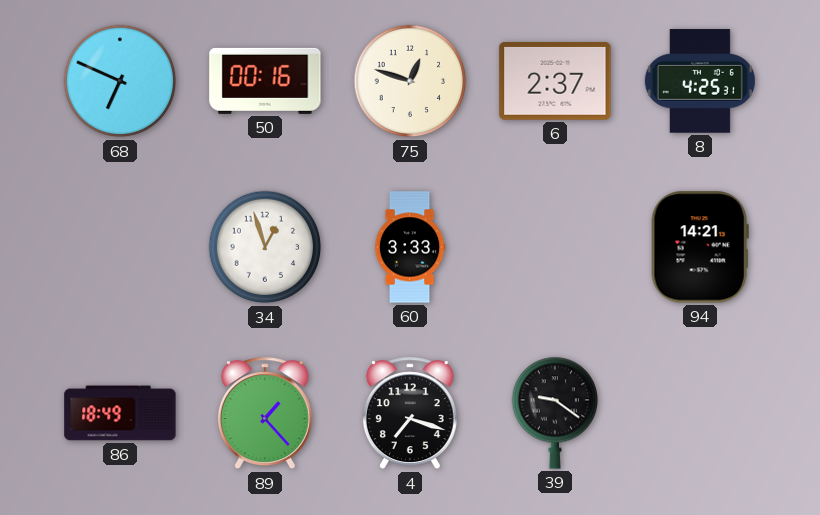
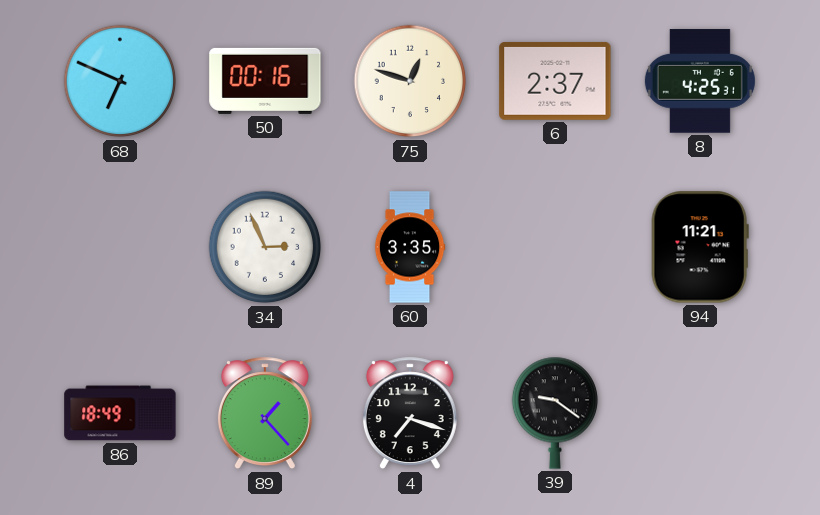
34: 12:57 -> 2:56 (265, 247)
60: 3:33 -> 3:35 (410, 247)
94: 14:21 -> 11:21 (700, 247)
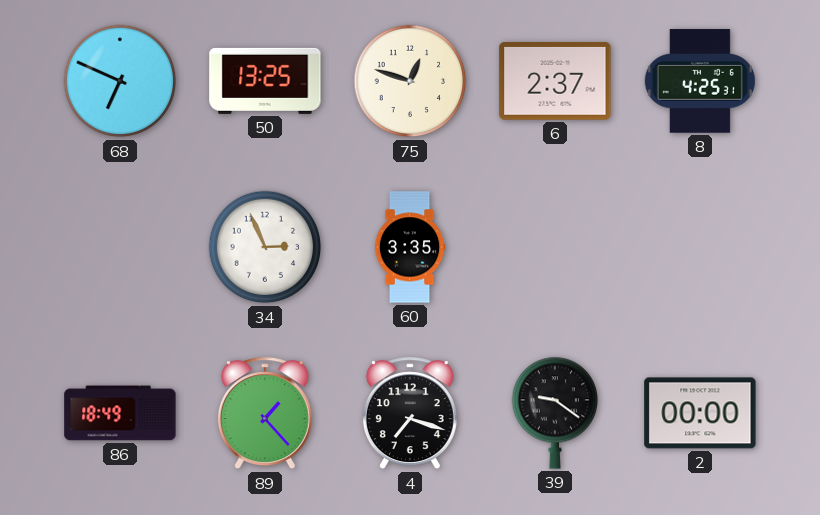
50: 00:16 -> 13:25 (265, 81)
94: 11:21 -> none (700, 247)
2: none -> 00:00 (700, 413)
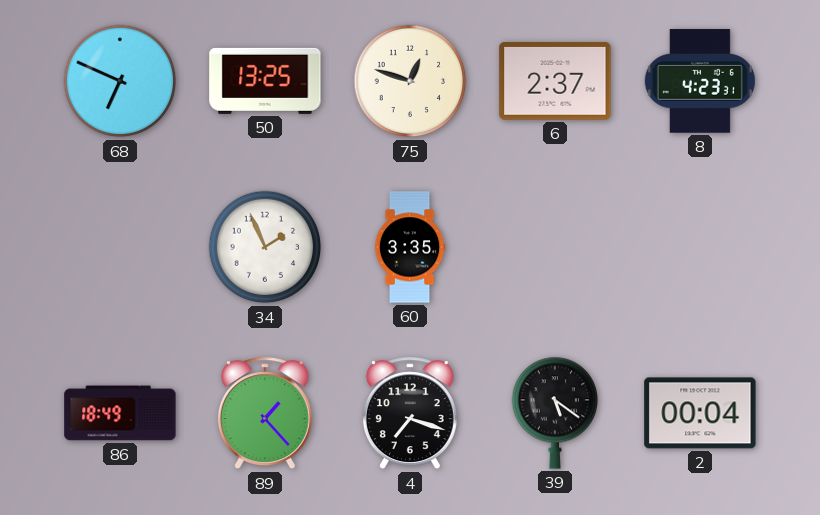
8: 4:25 -> 4:23 (700, 81)
34: 2:56 -> 1:56 (265, 247)
39: 9:21 -> 5:21 (554, 413)
2: 00:00 -> 00:04 (700, 413)
